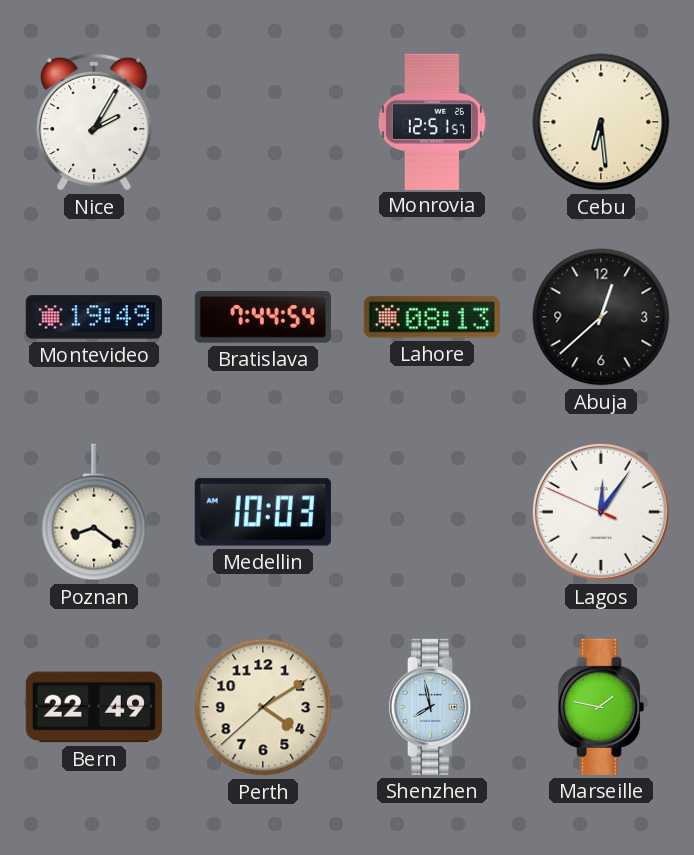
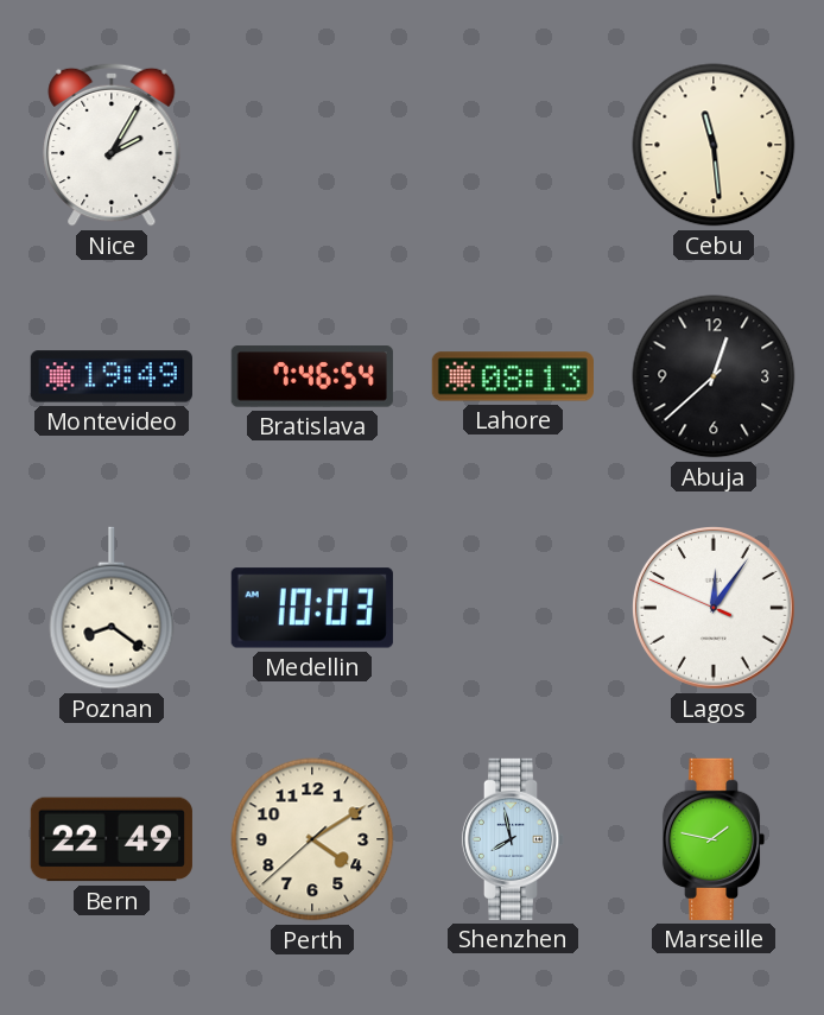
Monrovia: 12:51 -> none (432, 121)
Cebu: 6:29 -> 11:29 (714, 145)
Bratislava: 7:44 -> 7:46 (312, 376)
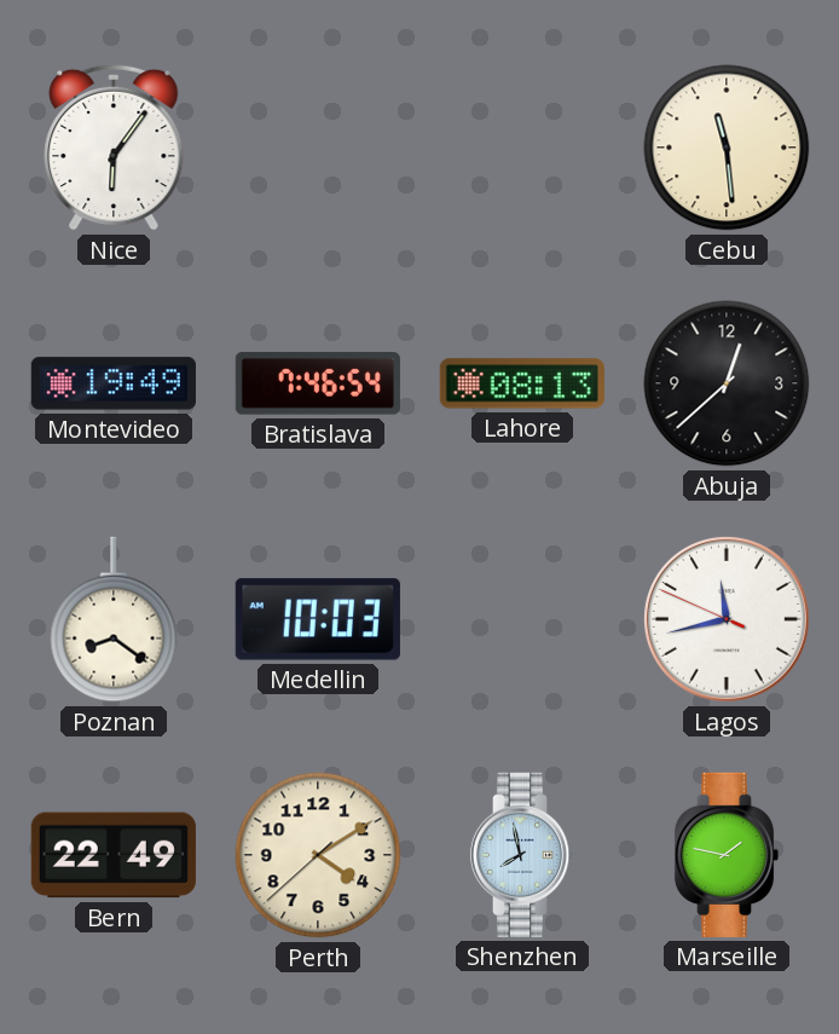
Nice: 2:05 -> 6:06 (114, 148)
Lagos: 12:05 -> 11:42 (727, 619)
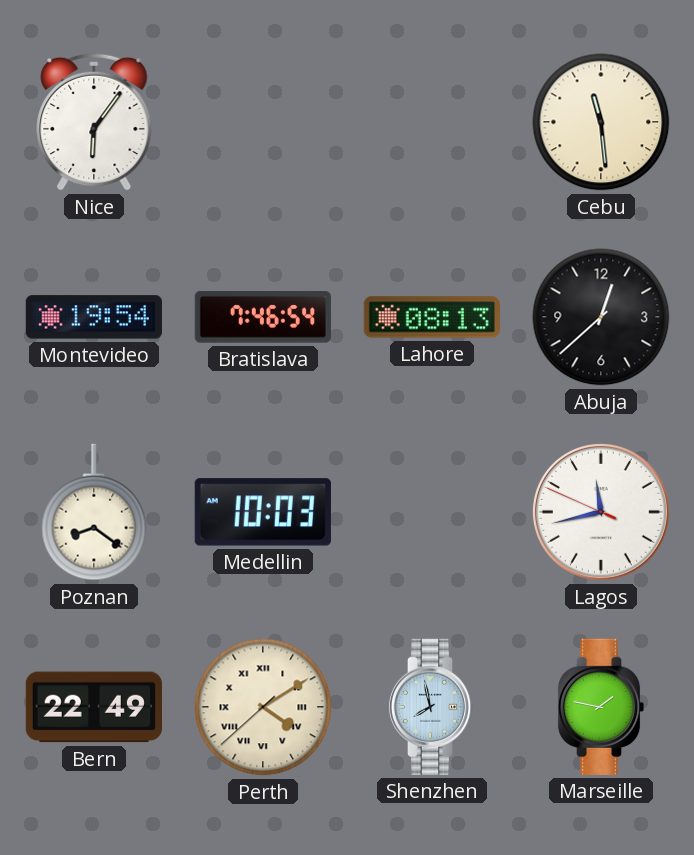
Montevideo: 19:49 -> 19:54 (94, 317)
Perth numerals: Arabic -> Roman (263, 707)
